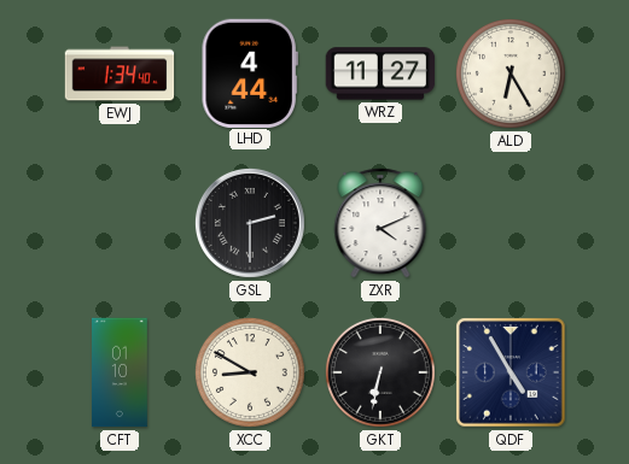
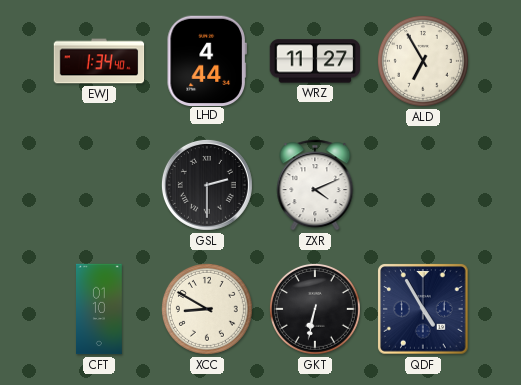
ALD: 6:25 -> 6:55 (423, 61)
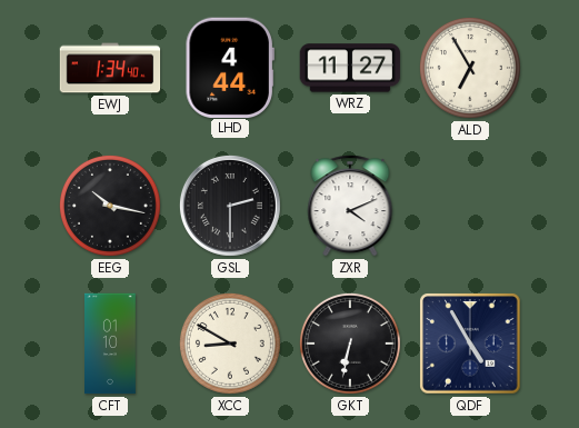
EEG: none -> 10:17 (110, 206)
